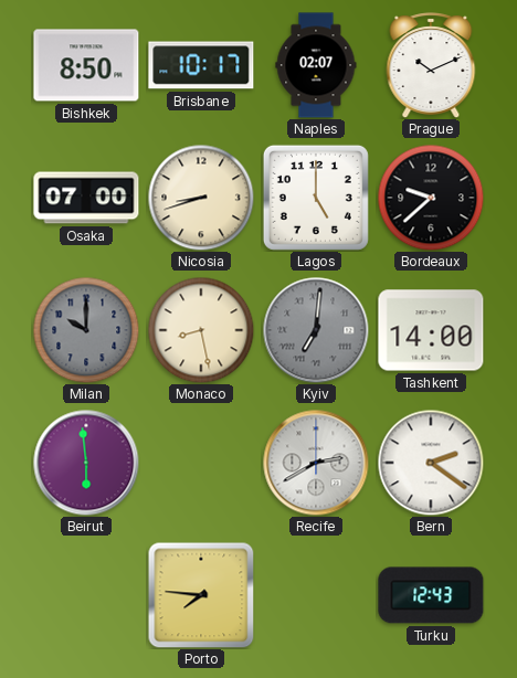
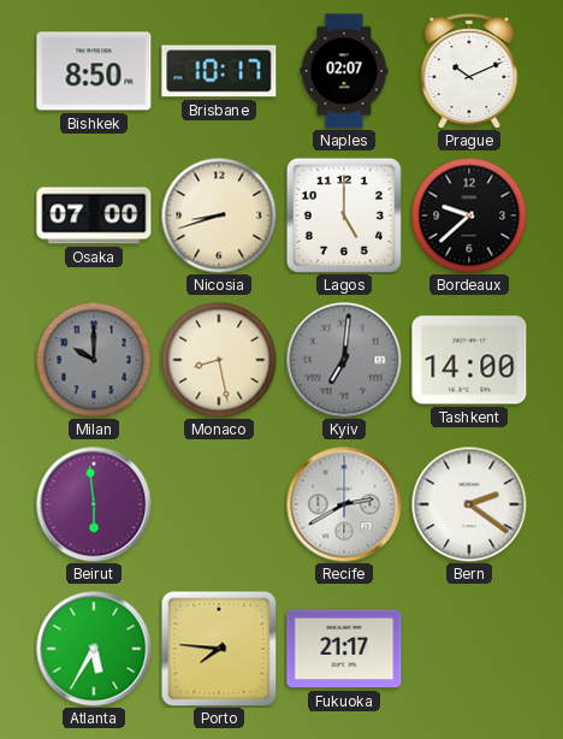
Atlanta: none -> 5:35 (94, 649)
Fukuoka: none -> 21:17 (344, 649)
Turku: 12:43 -> none (431, 595)
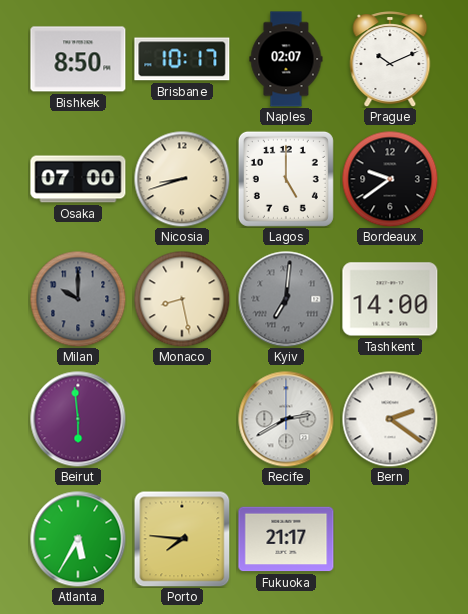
Bordeaux: 9:38 -> 9:39 (390, 179)
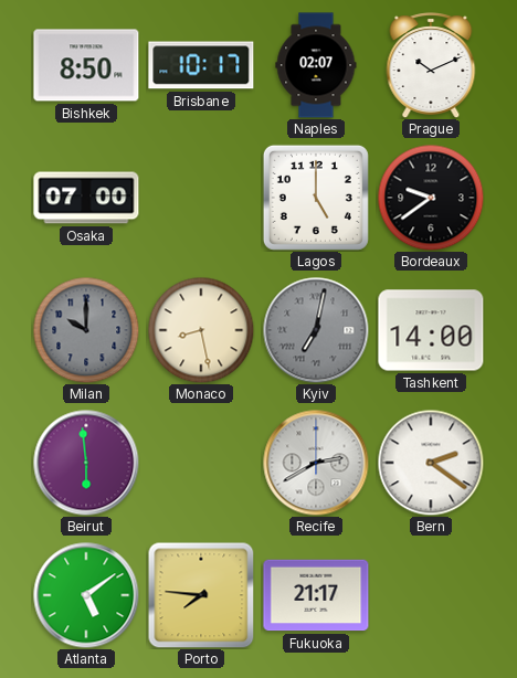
Nicosia: 8:42 -> none (182, 179)
Kyiv: 7:01 -> 7:02 (316, 330)
Atlanta: 5:35 -> 5:09 (86, 595)
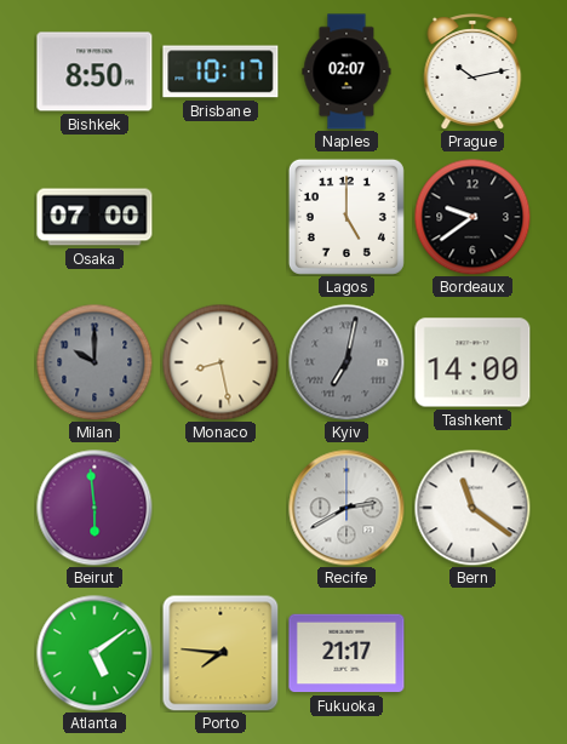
Prague: 10:11 -> 10:13 (472, 71)
Bern: 2:21 -> 11:21 (472, 508)
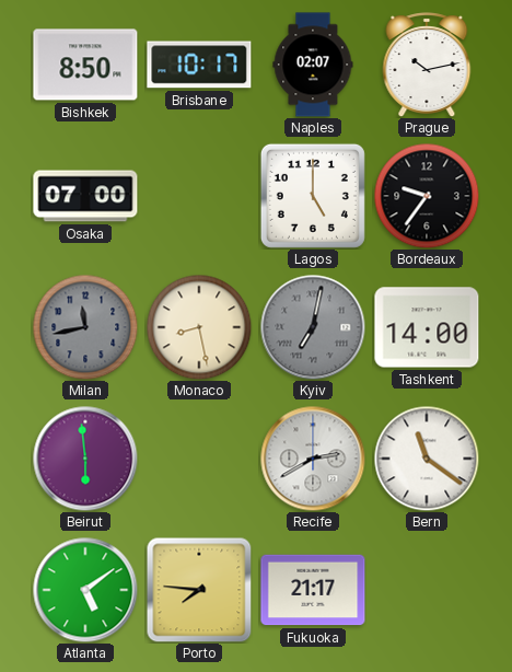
Bordeaux: 9:39 -> 9:36 (427, 196)
Milan: 10:00 -> 11:43 (85, 327)
